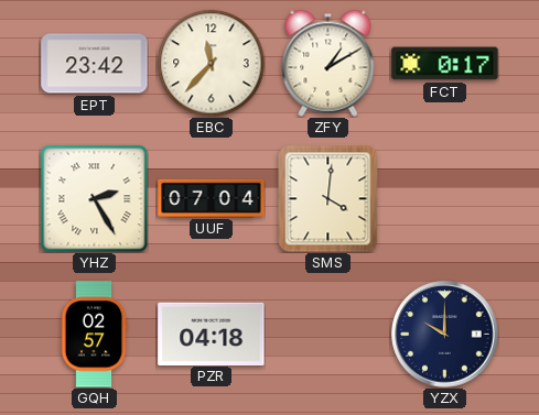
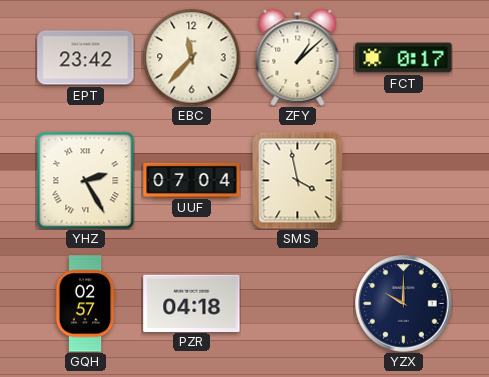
ZFY: 1:10 -> 1:08 (298, 57)
SMS: 4:01 -> 3:58 (298, 180)
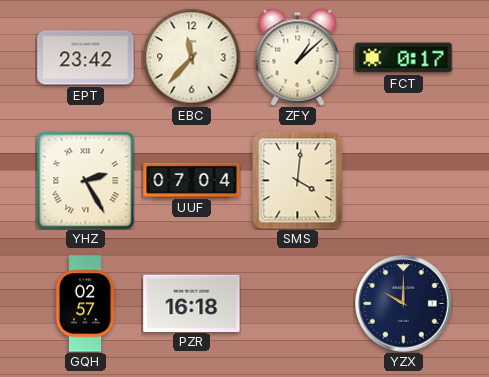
SMS: 3:58 -> 4:01 (298, 180)
PZR: 04:18 -> 16:18 (192, 303)
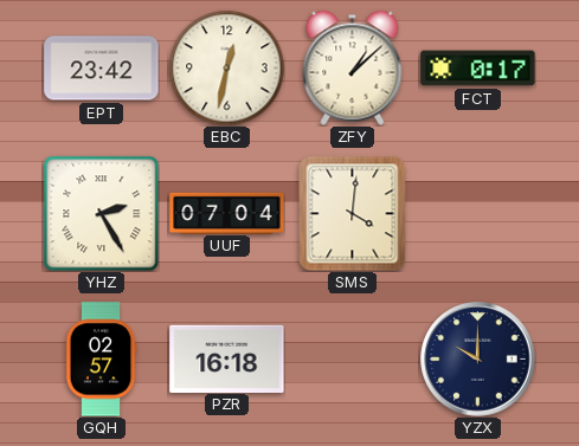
EBC: 11:37 -> 12:32 (226, 67)
